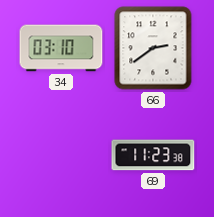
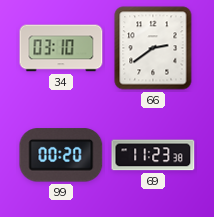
99: none -> 00:20 (61, 155)
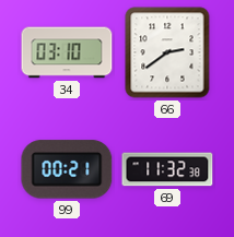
99: 00:20 -> 00:21 (67, 169)
69: 11:23 -> 11:32 (167, 169)
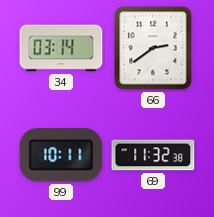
34: 03:10 -> 03:14 (61, 48)
99: 00:21 -> 10:11 (61, 155)
